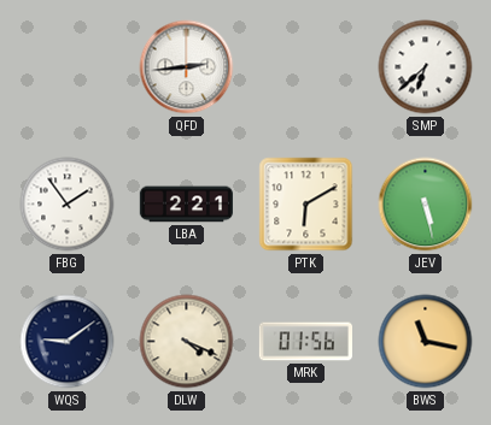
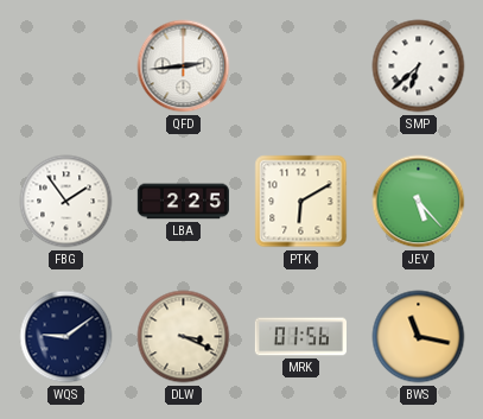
LBA: 2:21 -> 2:25 (183, 202)
JEV: 5:28 -> 5:23 (419, 202)
DLW: 4:19 -> 3:19 (184, 337)
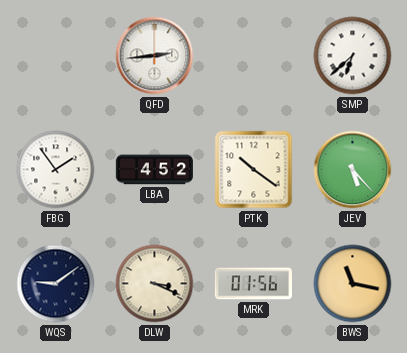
LBA: 2:25 -> 4:52 (154, 170)
PTK: 6:10 -> 10:21 (254, 170)
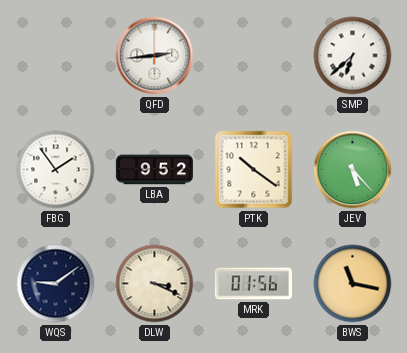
LBA: 4:52 -> 9:52 (154, 170)
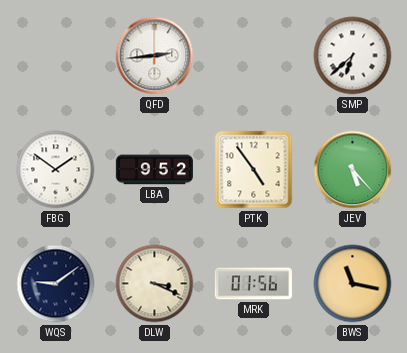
FBG: 1:54 -> 1:51 (56, 170)
PTK: 10:21 -> 4:54 (254, 170)
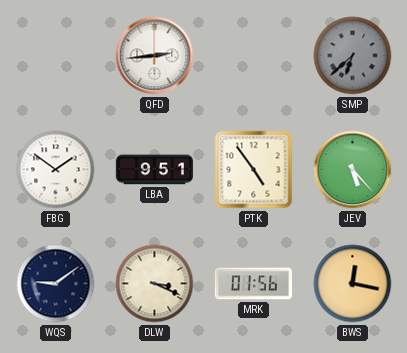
SMP dial: white -> grey (353, 56)
LBA: 9:52 -> 9:51 (154, 170)
BWS: 11:17 -> 12:17 (353, 284)
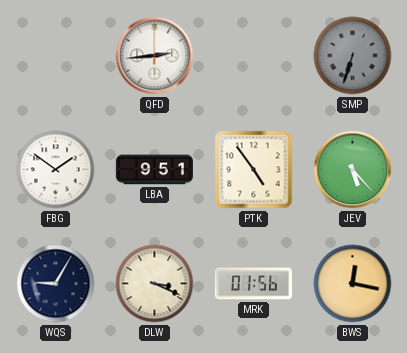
SMP: 6:38 -> 6:33 (353, 56)
WQS: 9:09 -> 9:05 (56, 284)
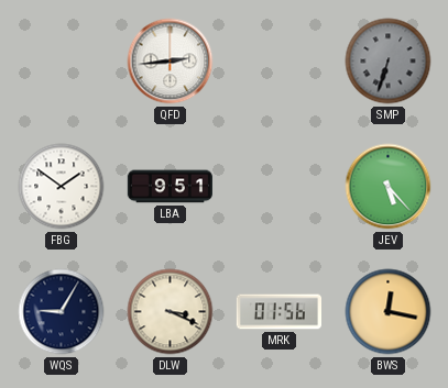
PTK: 4:54 -> none (254, 170)
